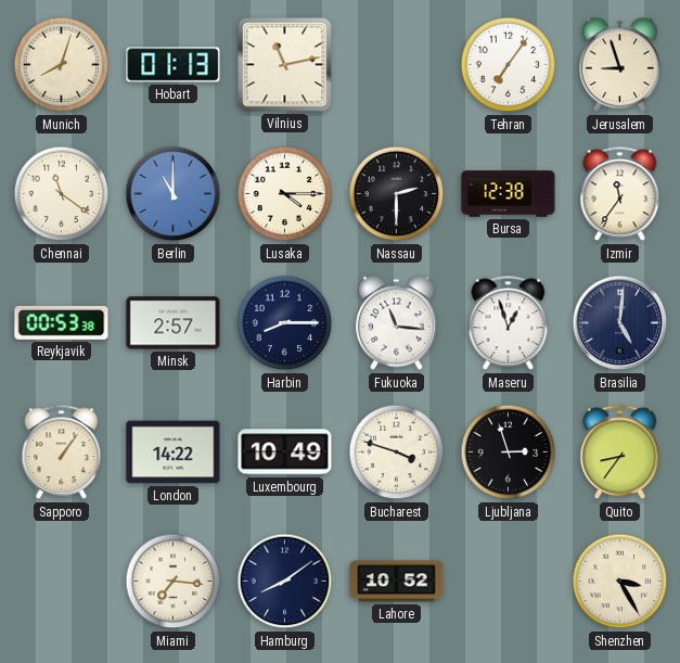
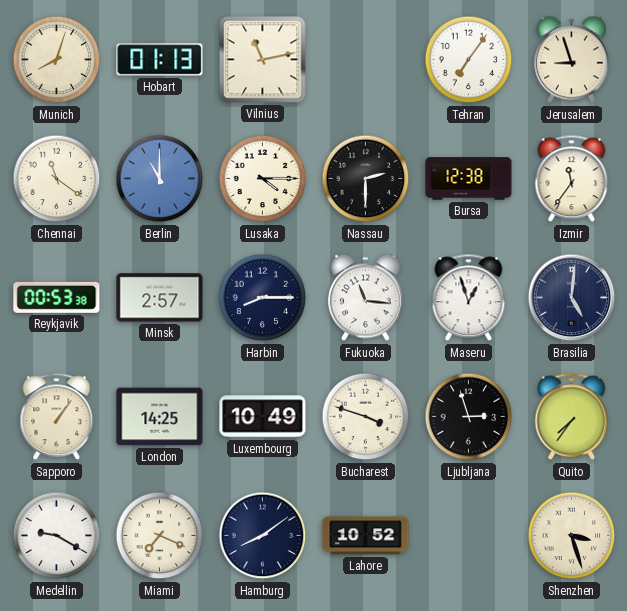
London: 14:22 -> 14:25 (160, 417)
Quito: 8:36 -> 7:36 (572, 417)
Medellin: none -> 9:20 (57, 536)
Miami: 7:16 -> 7:19 (160, 536)
Shenzhen: 3:25 -> 3:27 (572, 536)
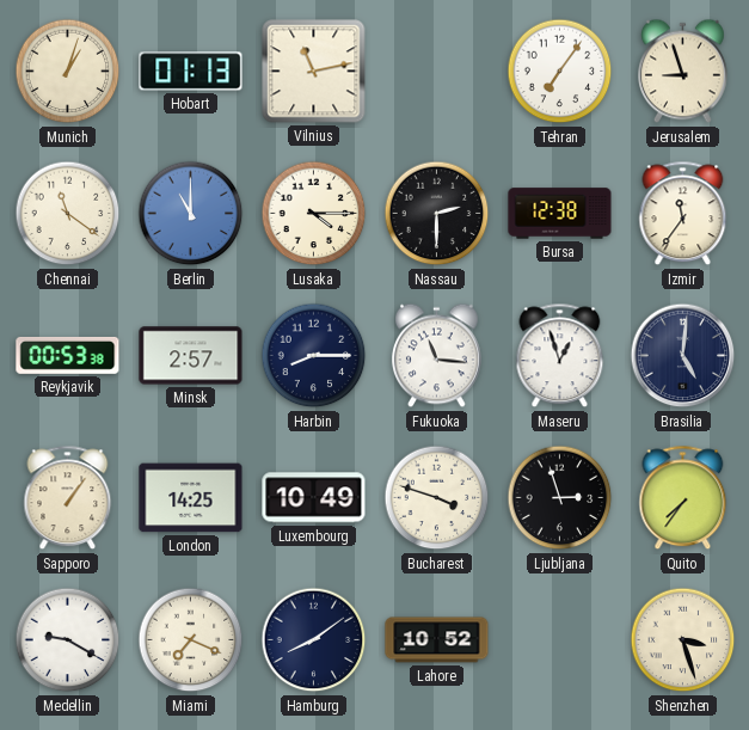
Munich: 8:03 -> 1:03 (68, 72)
